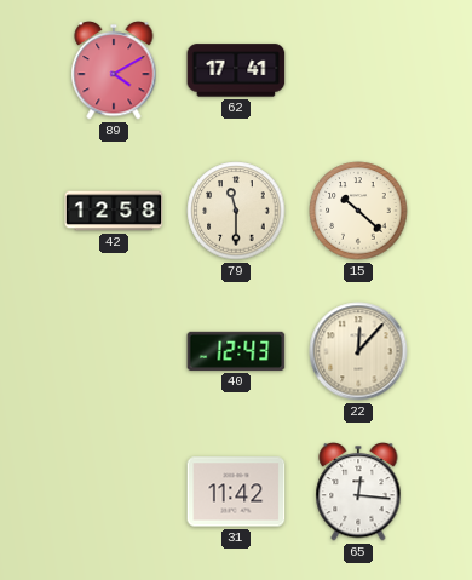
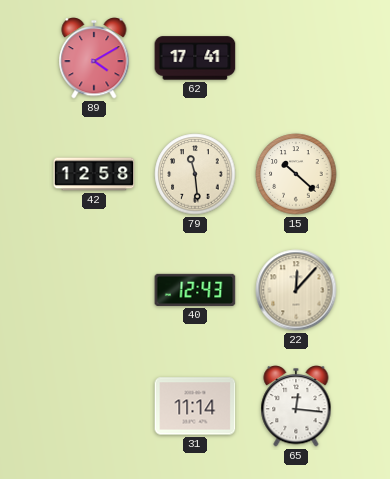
79: 11:30 -> 11:29 (195, 174)
31: 11:42 -> 11:14 (195, 406)
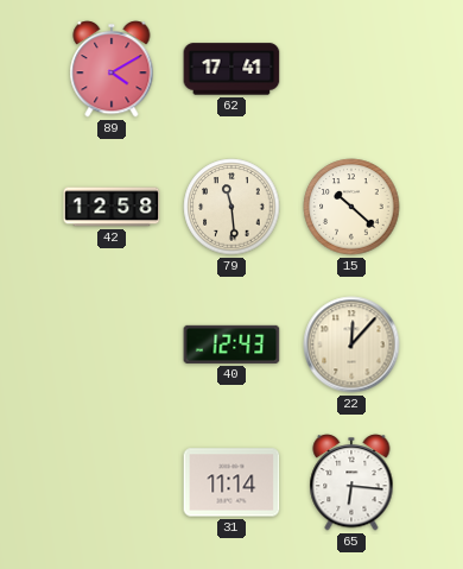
65: 12:16 -> 6:16 (351, 482)
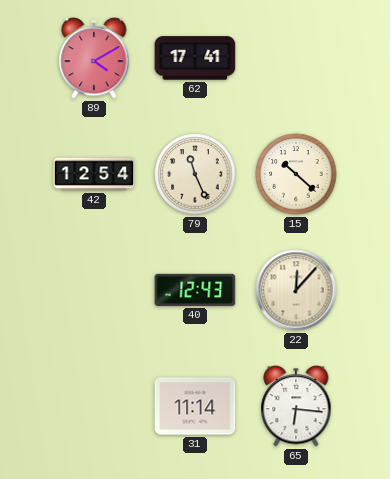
42: 12:58 -> 12:54 (94, 174)
79: 11:29 -> 11:26 (195, 174)
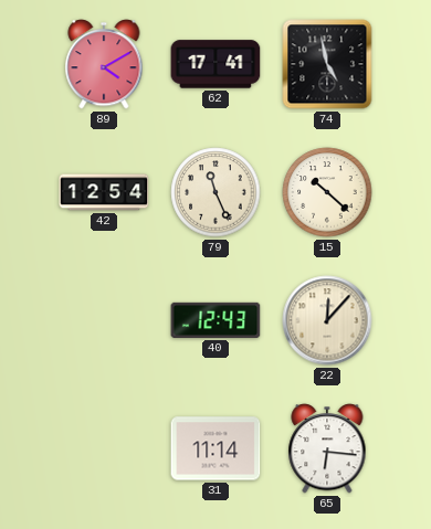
74: none -> 4:58 (327, 64)
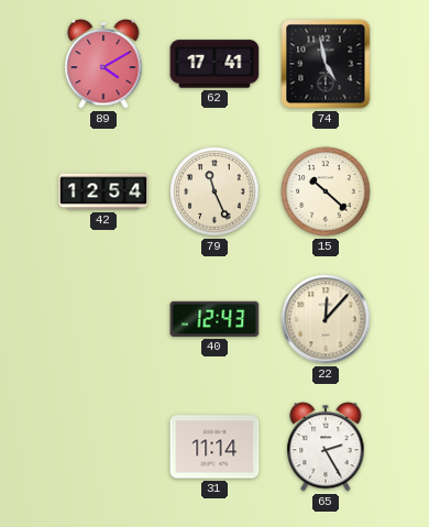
65: 6:16 -> 2:25 (326, 447)
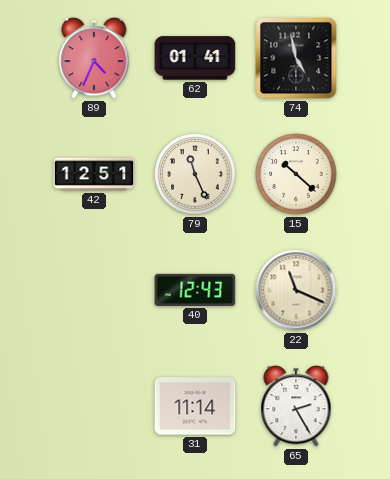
89: 4:10 -> 4:34 (94, 58)
62: 17:41 -> 01:41 (195, 58)
42: 12:54 -> 12:51 (94, 174)
22: 12:07 -> 11:19 (296, 290)
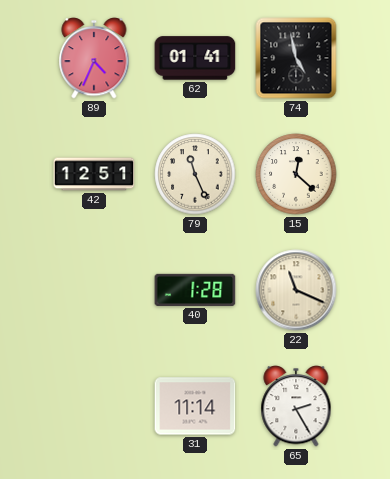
15: 10:22 -> 12:22 (296, 174)
40: 12:43 -> 1:28 (195, 290)
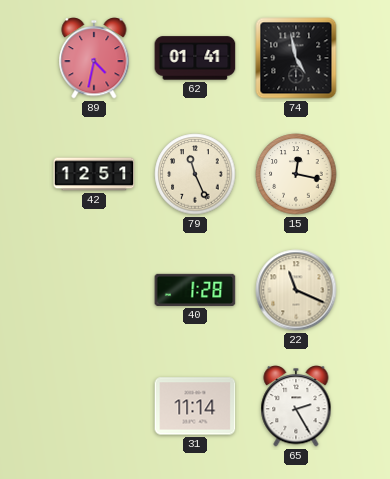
89: 4:34 -> 4:32 (94, 58)
15: 12:22 -> 12:17 (296, 174)
